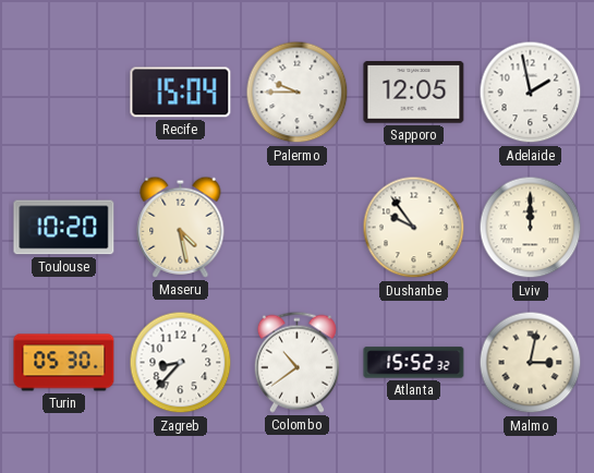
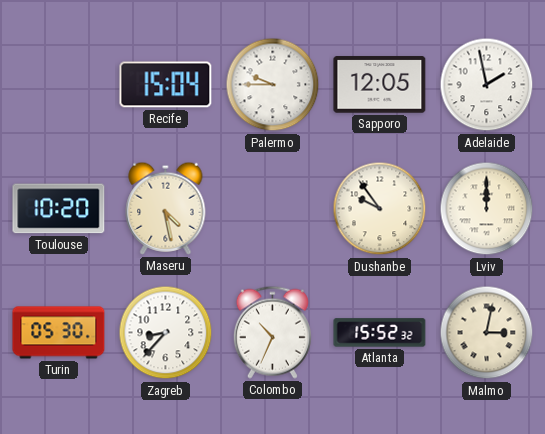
Colombo: 10:39 -> 10:34 (272, 332)
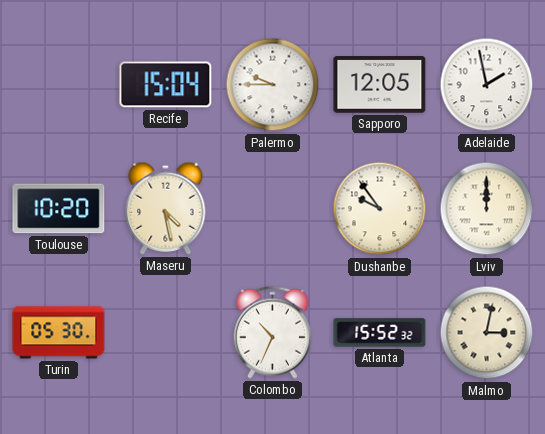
Zagreb: 8:37 -> none (166, 333)
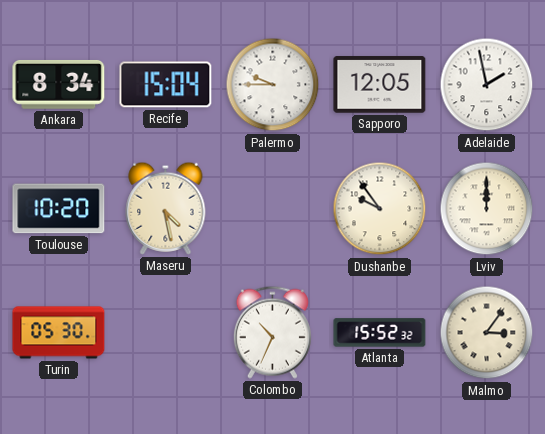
Ankara: none -> 8:34 (59, 84)
Malmo: 3:02 -> 3:06 (487, 333)
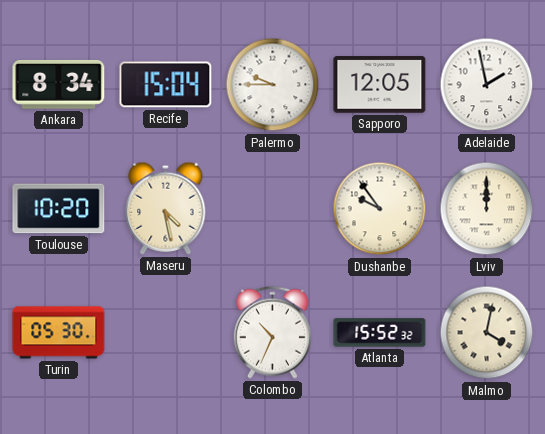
Malmo: 3:06 -> 4:02 (487, 333)
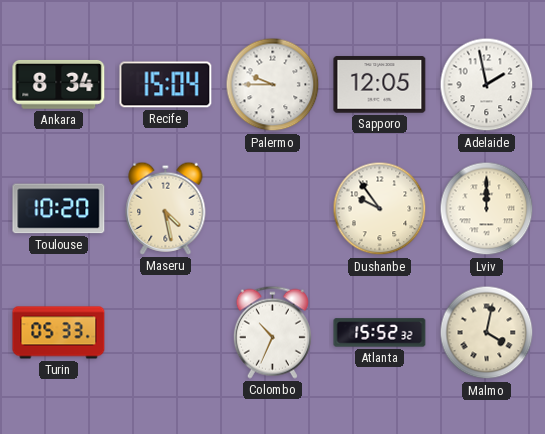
Turin: 05:30 -> 05:33 (59, 333)
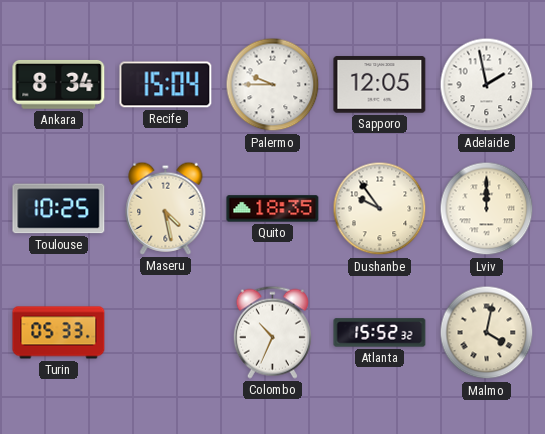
Toulouse: 10:20 -> 10:25 (59, 209)
Quito: none -> 18:35 (273, 209)
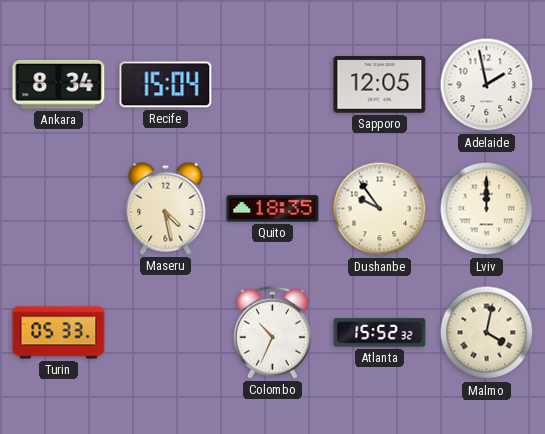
Palermo: 9:45 -> none (273, 85)
Toulouse: 10:25 -> none (59, 209)
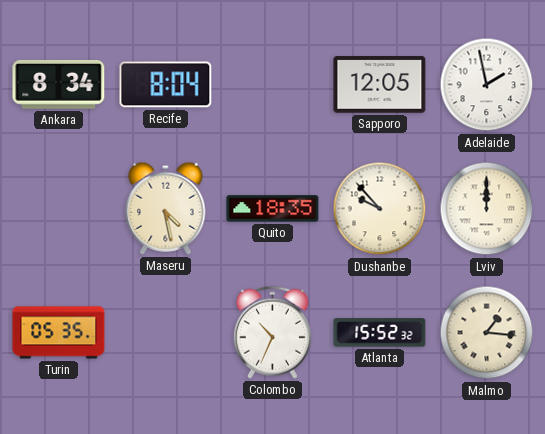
Recife: 15:04 -> 8:04 (166, 85)
Dushanbe: 9:54 -> 9:53 (380, 209)
Turin: 05:33 -> 05:35 (59, 333)
Malmo: 4:02 -> 1:16 (487, 333)
